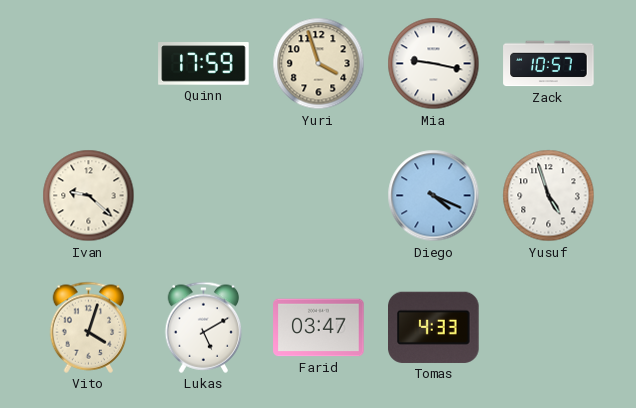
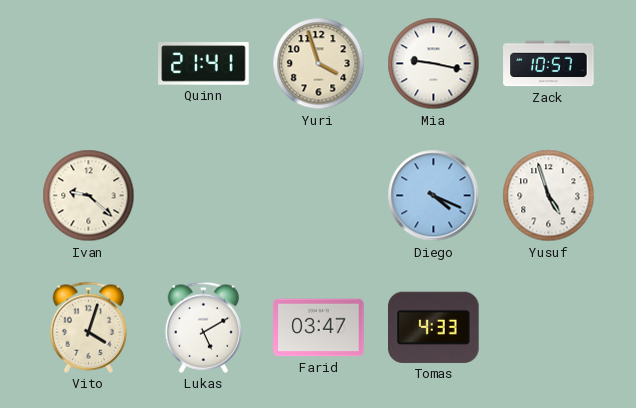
Quinn: 17:59 -> 21:41 (204, 64)
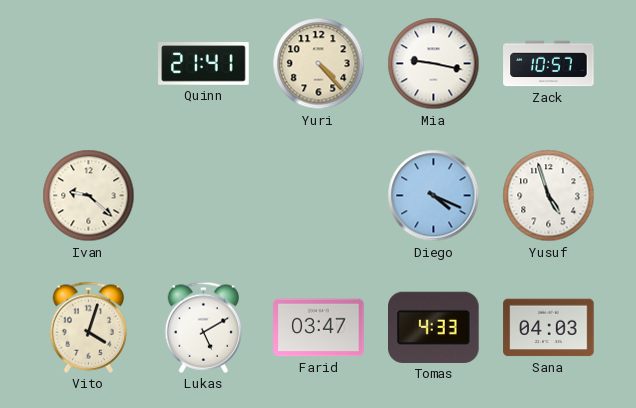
Yuri: 3:57 -> 4:23 (319, 64)
Sana: none -> 04:03 (549, 328)
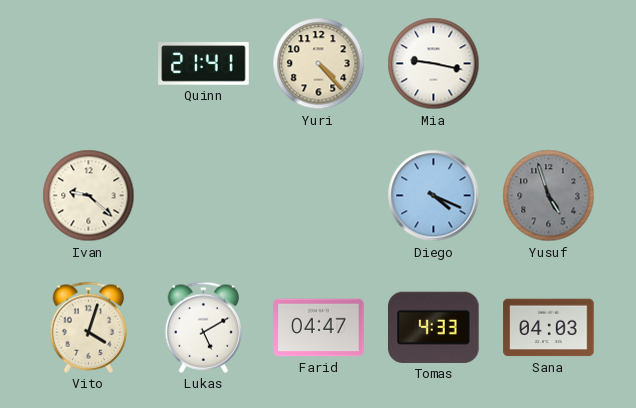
Zack: 10:57 -> none (549, 64)
Yusuf dial: white -> grey (549, 196)
Farid: 03:47 -> 04:47 (319, 328)
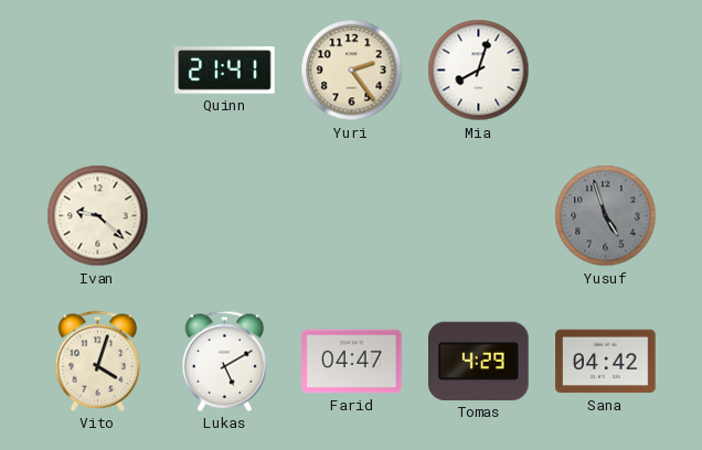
Yuri: 4:23 -> 2:24 (352, 71)
Mia: 9:17 -> 8:03 (479, 71)
Diego: 4:19 -> none (434, 196)
Tomas: 4:33 -> 4:29 (479, 361)
Sana: 04:03 -> 04:42 (606, 362)
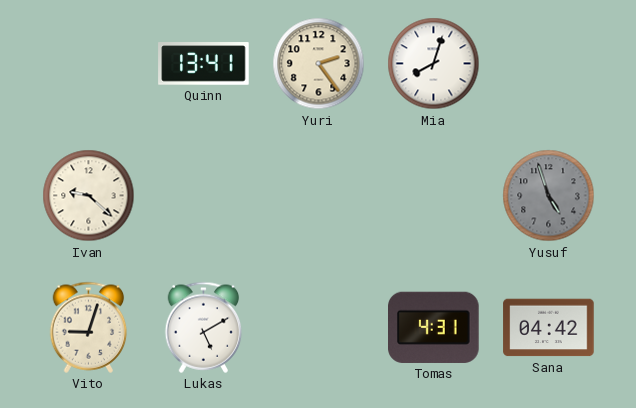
Quinn: 21:41 -> 13:41 (204, 64)
Vito: 4:03 -> 9:03 (89, 327)
Farid: 04:47 -> none (352, 362)
Tomas: 4:29 -> 4:31 (434, 327)
